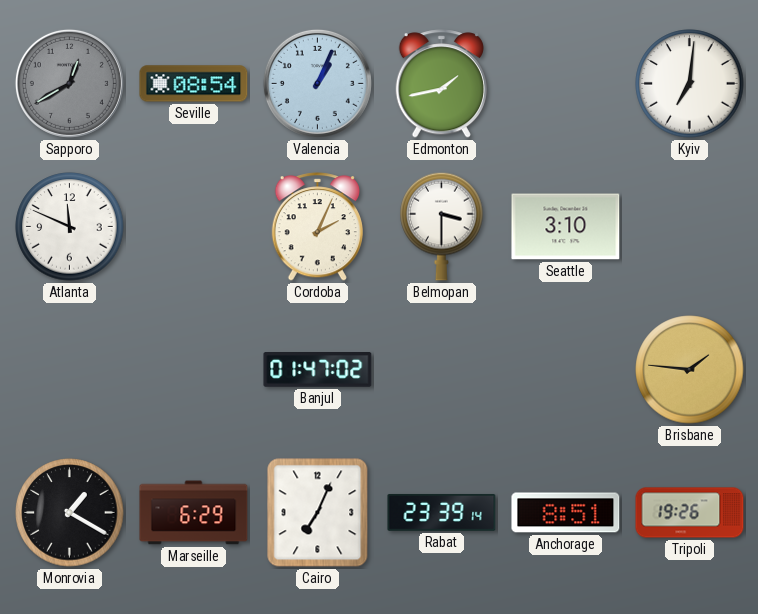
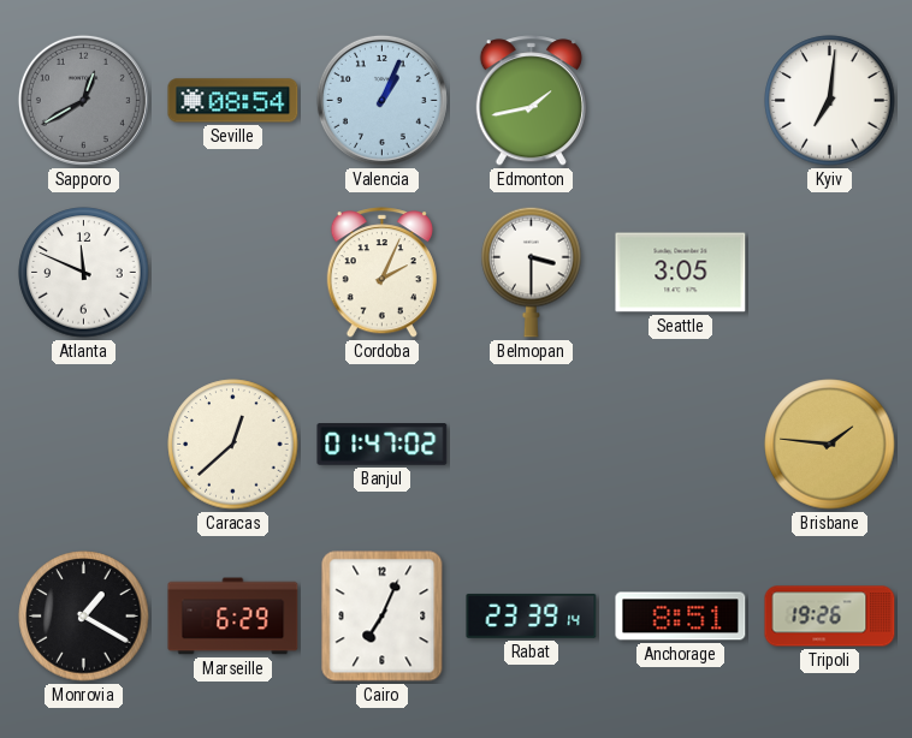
Seattle: 3:10 -> 3:05 (681, 273)
Caracas: none -> 12:38 (233, 445)
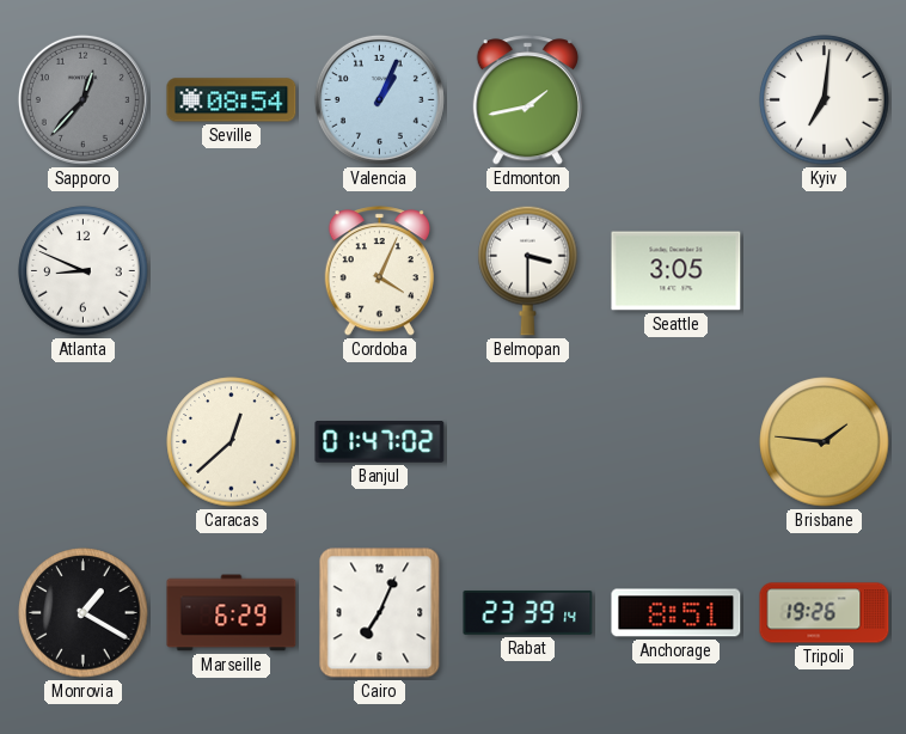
Sapporo: 12:40 -> 12:37 (82, 99)
Atlanta: 11:49 -> 8:49 (84, 271)
Cordoba: 2:04 -> 4:04 (379, 271)
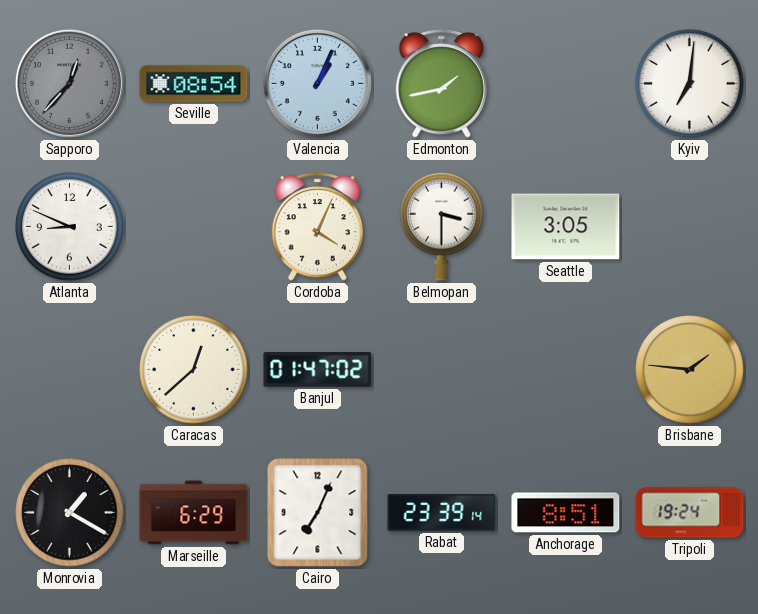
Tripoli: 19:26 -> 19:24 (690, 513)
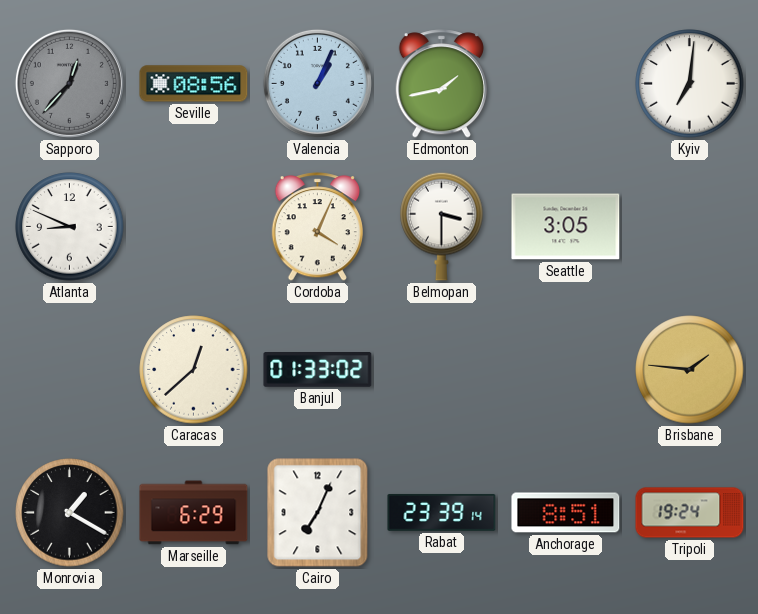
Seville: 08:54 -> 08:56 (194, 84)
Banjul: 01:47 -> 01:33 (318, 370)
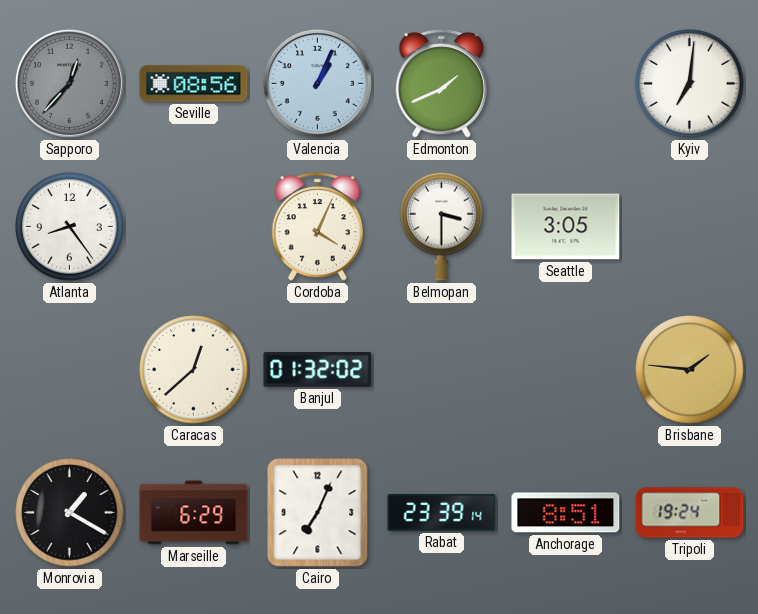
Edmonton: 1:43 -> 1:41 (441, 84)
Atlanta: 8:49 -> 8:24 (70, 227)
Banjul: 01:33 -> 01:32 (318, 370)
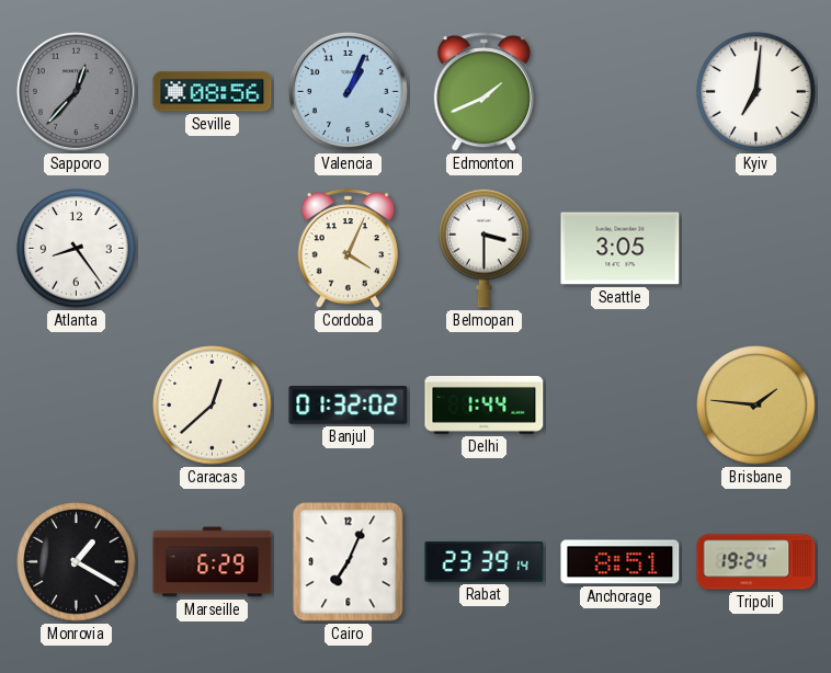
Delhi: none -> 1:44 (485, 404)
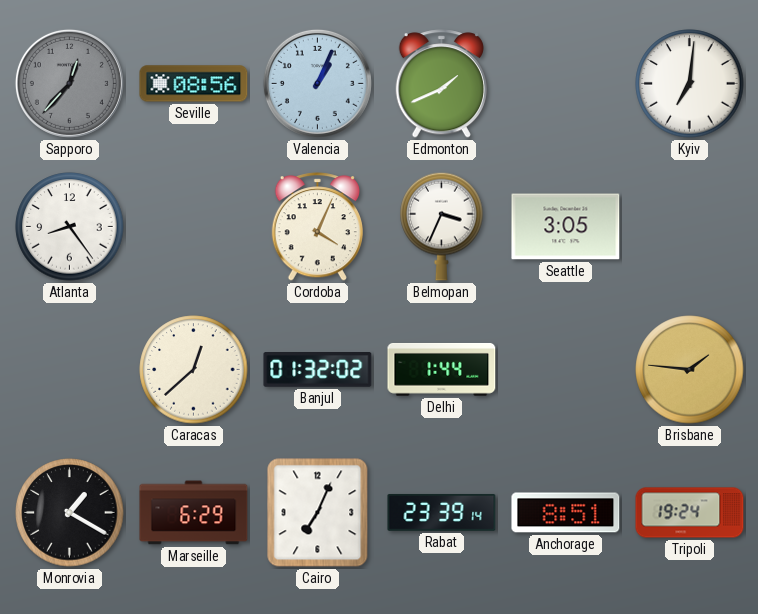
Belmopan: 3:30 -> 3:34 (442, 226)
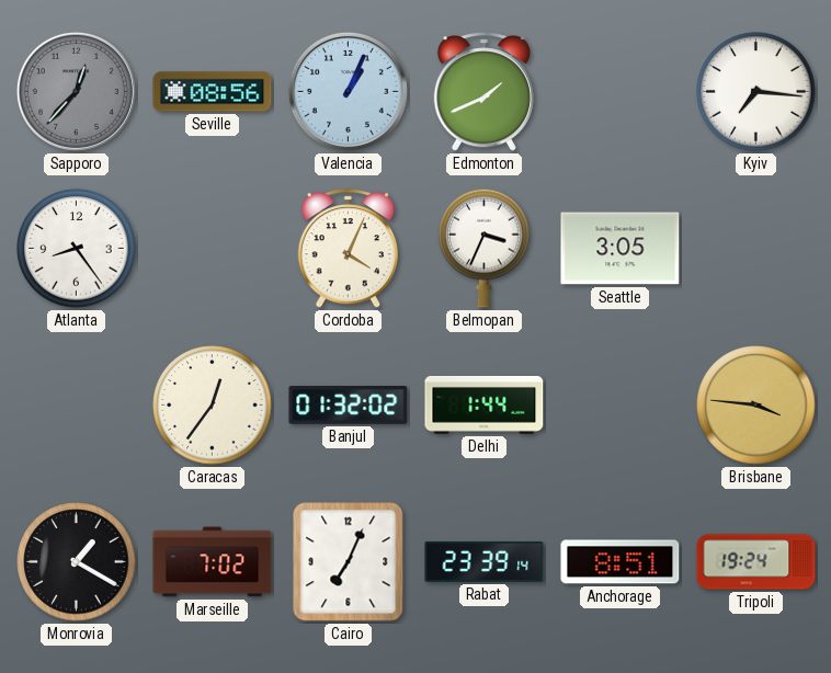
Kyiv: 7:01 -> 7:16 (756, 92)
Caracas: 12:38 -> 12:36 (213, 406)
Brisbane: 1:46 -> 3:46 (756, 406)
Marseille: 6:29 -> 7:02 (213, 562)
